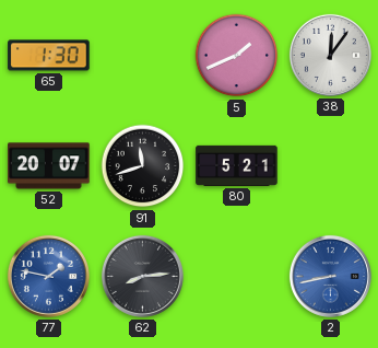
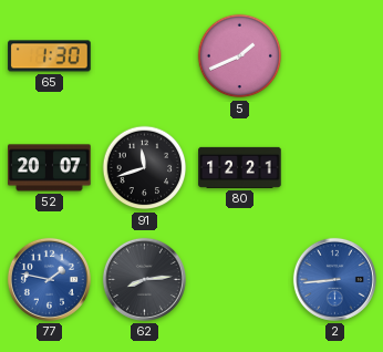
38: 12:06 -> none (330, 55)
80: 5:21 -> 12:21 (240, 167)
2: 8:43 -> 8:44 (334, 279)
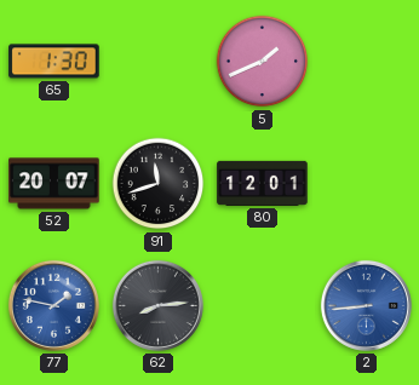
80: 12:21 -> 12:01 (263, 183)
